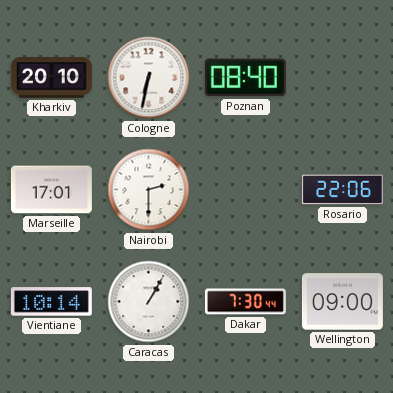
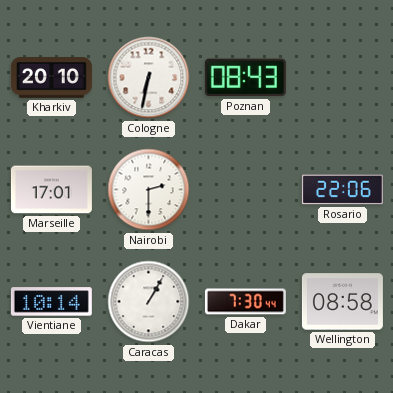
Poznan: 08:40 -> 08:43 (245, 78)
Wellington: 09:00 -> 08:58 (342, 302)
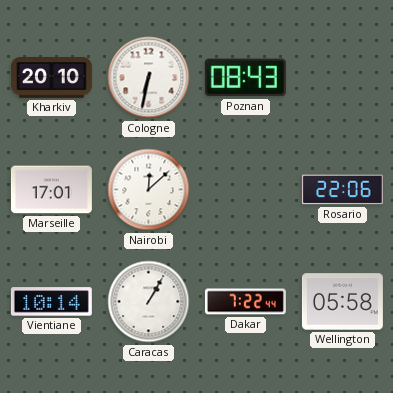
Nairobi: 2:30 -> 12:08 (149, 190)
Dakar: 7:30 -> 7:22 (245, 302)
Wellington: 08:58 -> 05:58 (342, 302)
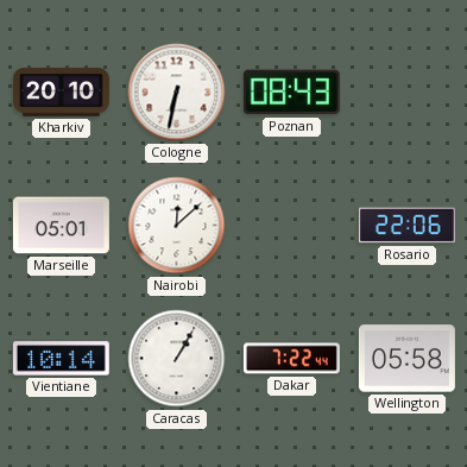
Marseille: 17:01 -> 05:01 (61, 226)
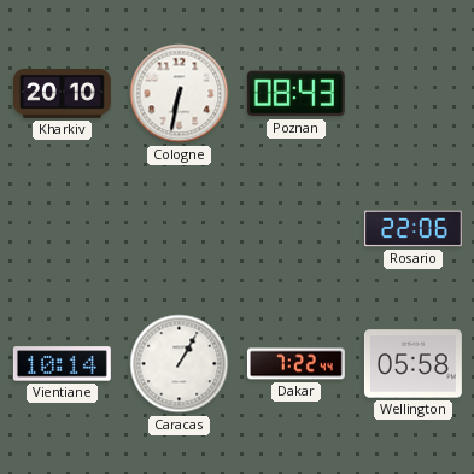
Marseille: 05:01 -> none (61, 226)
Nairobi: 12:08 -> none (177, 226)
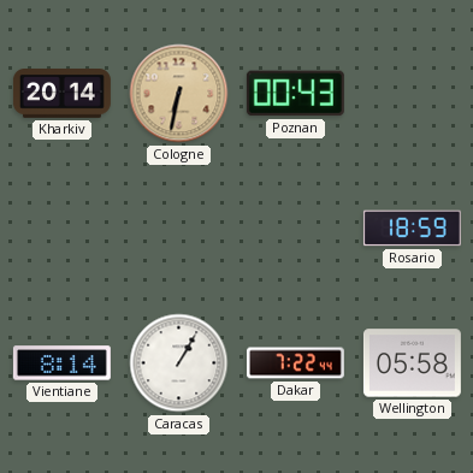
Kharkiv: 20:10 -> 20:14 (61, 94)
Cologne dial: white -> champagne (179, 94)
Poznan: 08:43 -> 00:43 (295, 94)
Rosario: 22:06 -> 18:59 (412, 229)
Vientiane: 10:14 -> 8:14 (61, 363)
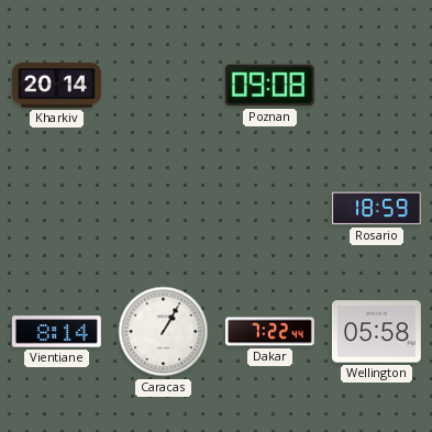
Cologne: 6:32 -> none (179, 94)
Poznan: 00:43 -> 09:08 (269, 86)
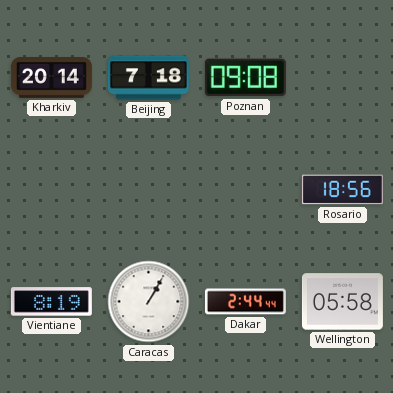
Beijing: none -> 7:18 (148, 78)
Rosario: 18:59 -> 18:56 (342, 190)
Vientiane: 8:14 -> 8:19 (51, 302)
Dakar: 7:22 -> 2:44 (245, 302)
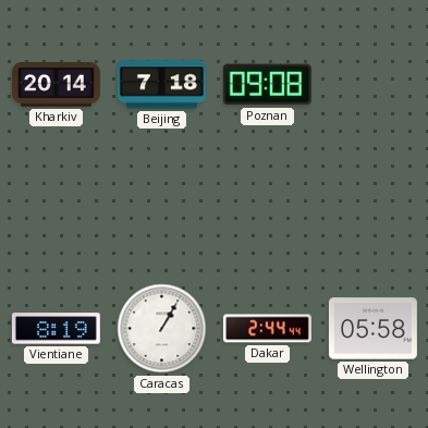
Rosario: 18:56 -> none (342, 190)
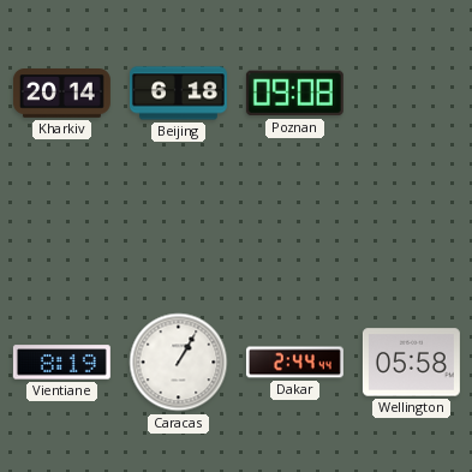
Beijing: 7:18 -> 6:18 (178, 94)
